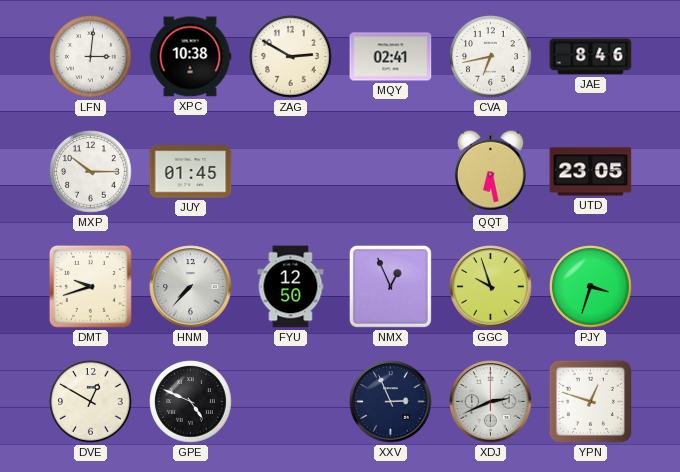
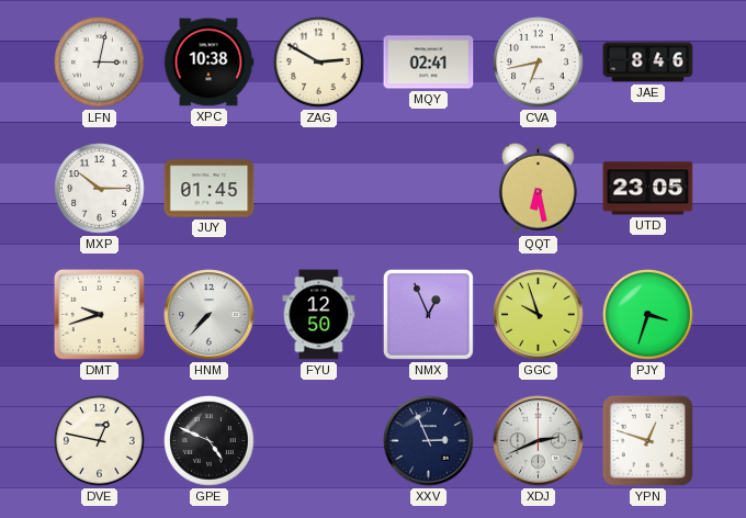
LFN: 3:01 -> 3:02 (100, 63)
DVE: 12:50 -> 12:47 (100, 441)
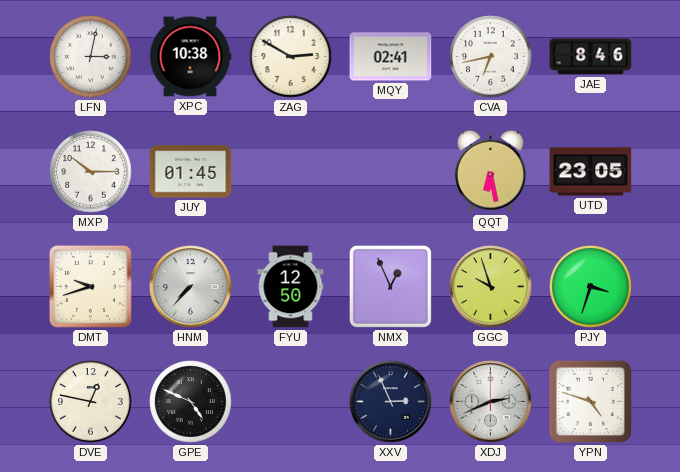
YPN: 12:48 -> 4:48 (590, 401)
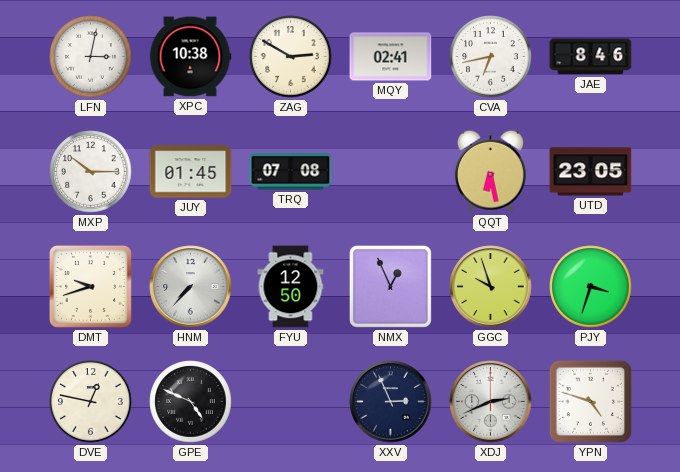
TRQ: none -> 07:08 (291, 172)
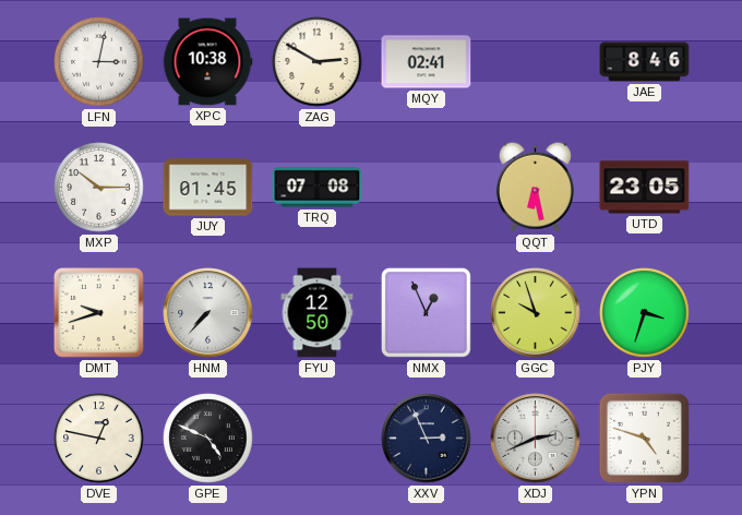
CVA: 6:43 -> none (491, 57)
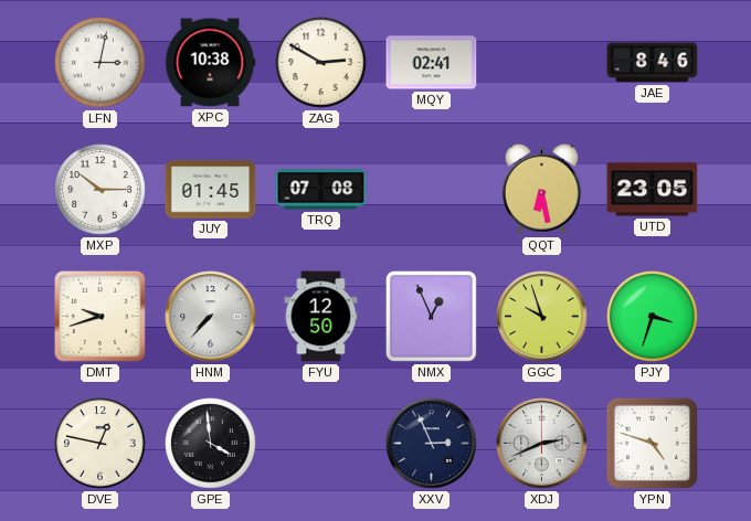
GPE: 4:49 -> 3:59 (211, 444)
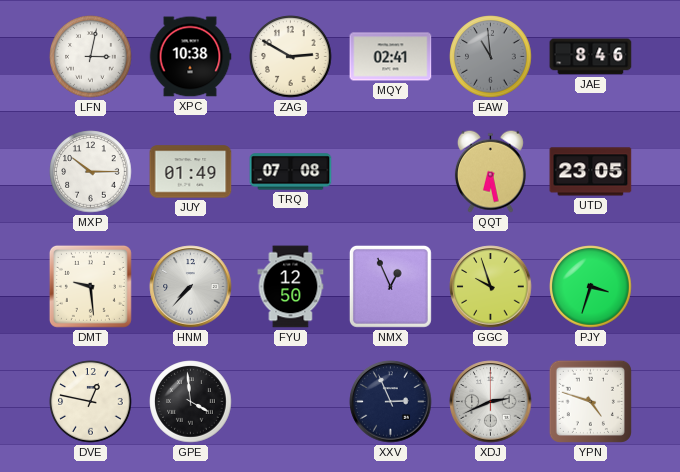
EAW: none -> 10:59 (491, 57)
JUY: 01:45 -> 01:49 (191, 172)
DMT: 9:42 -> 9:29 (90, 286)
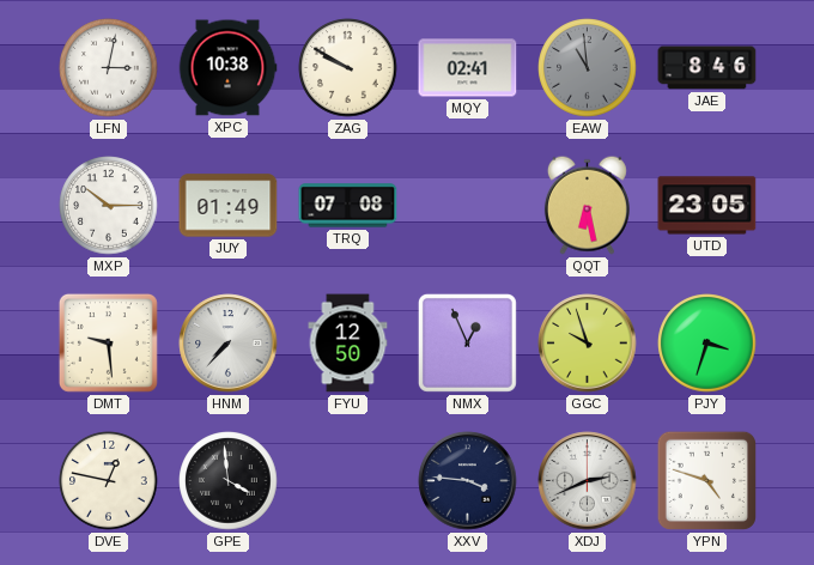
ZAG: 2:50 -> 9:50 (348, 68)
XXV: 2:56 -> 3:46 (468, 481)
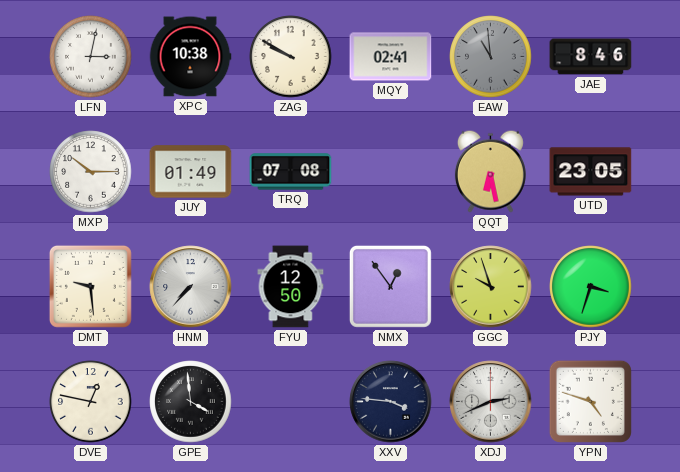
NMX: 12:56 -> 12:54 (390, 286)
